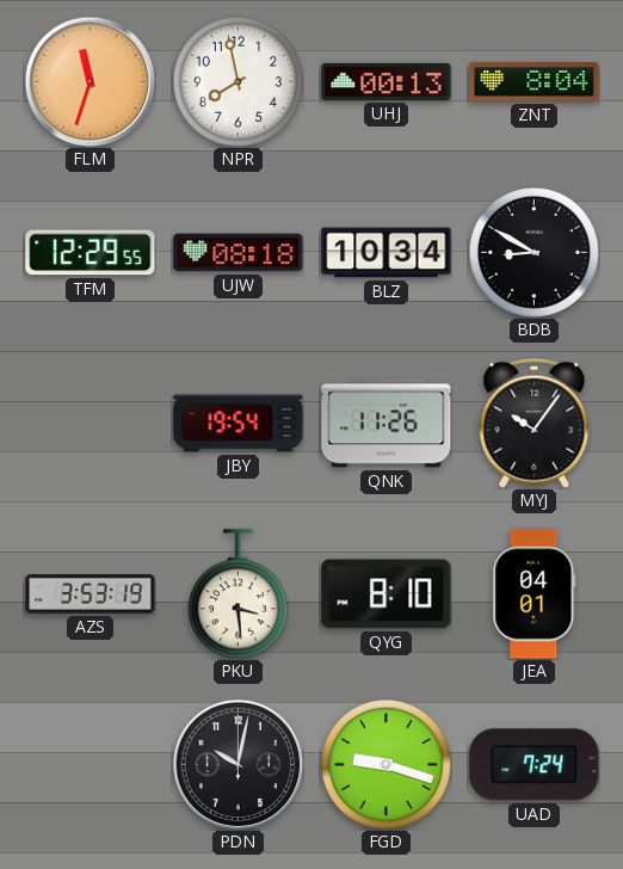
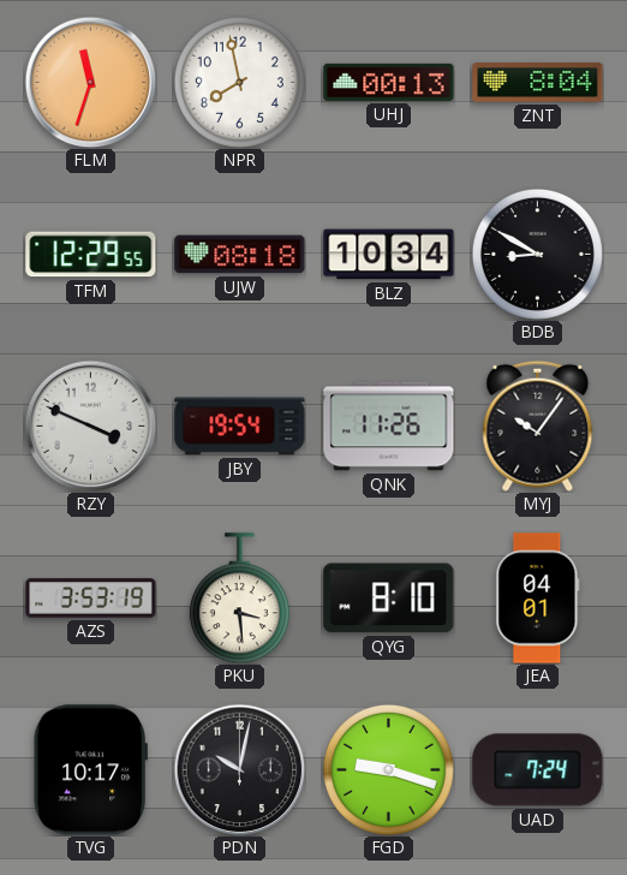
RZY: none -> 3:49 (90, 425)
TVG: none -> 10:17 (90, 770)
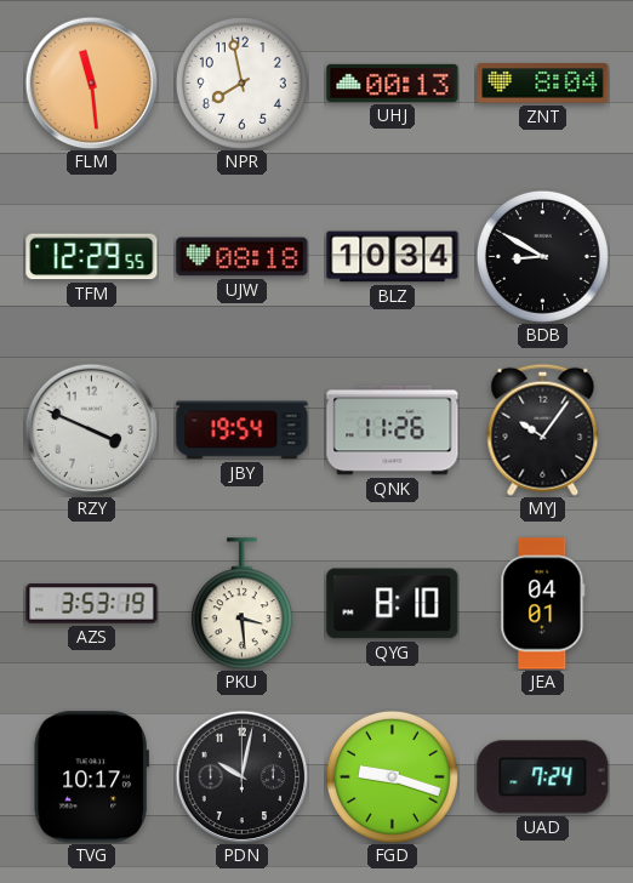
FLM: 11:33 -> 11:29 (91, 82)
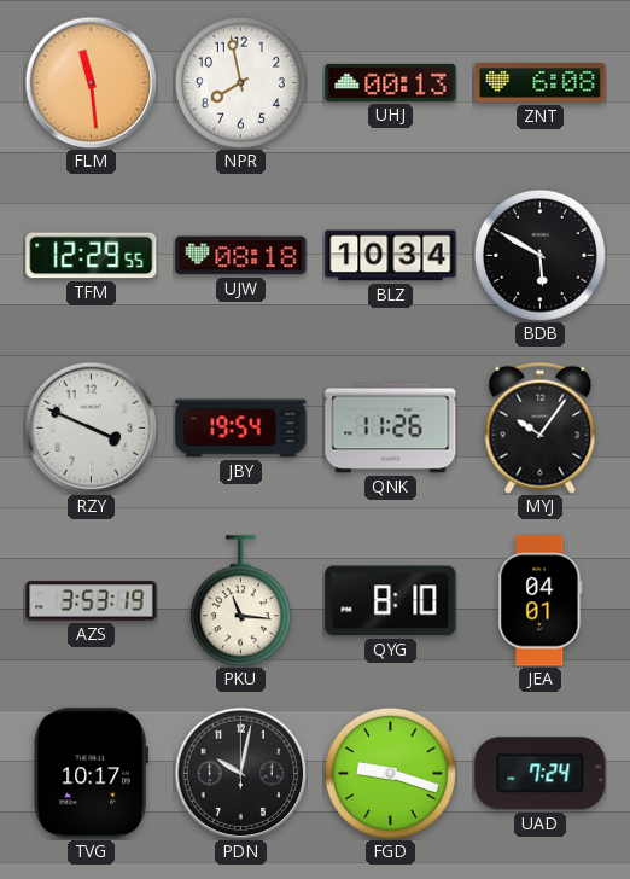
ZNT: 8:04 -> 6:08 (541, 83)
BDB: 8:50 -> 5:50 (539, 255)
PKU: 3:29 -> 11:16 (240, 601)
